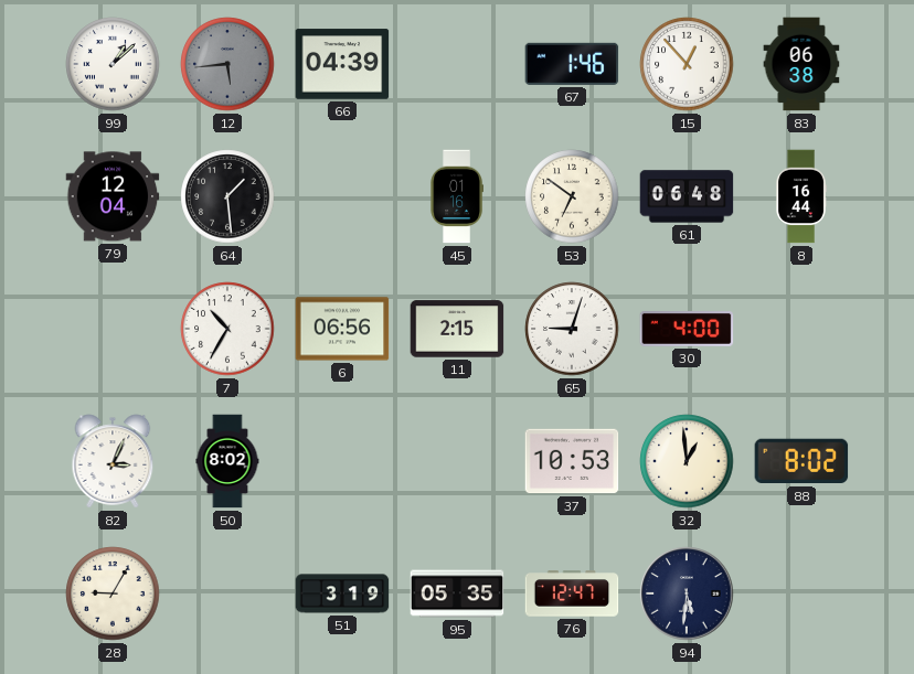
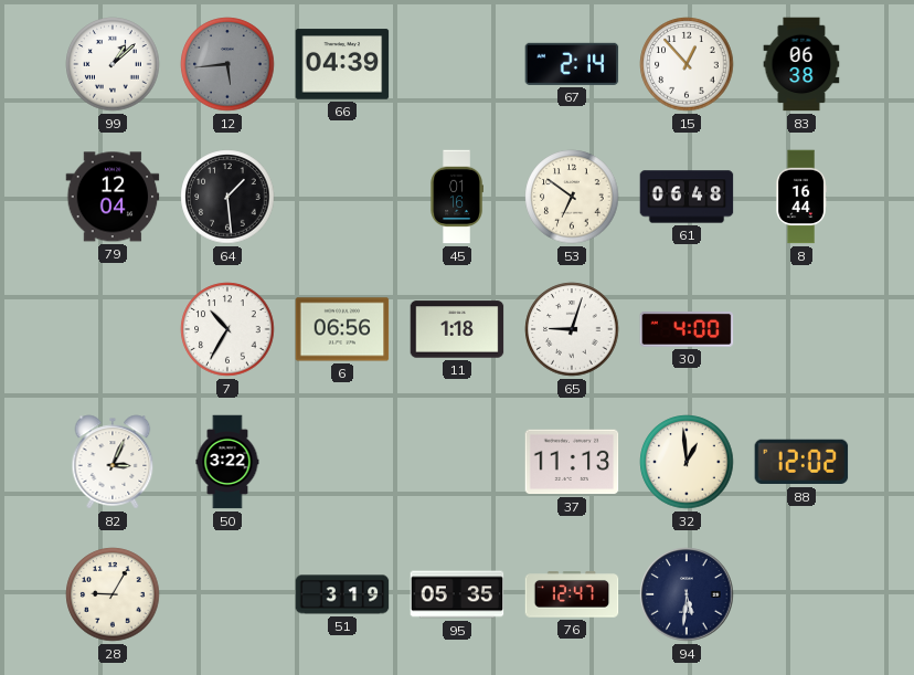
67: 1:46 -> 2:14 (572, 64)
11: 2:15 -> 1:18 (457, 329)
50: 8:02 -> 3:22 (227, 462)
37: 10:53 -> 11:13 (572, 462)
88: 8:02 -> 12:02 (801, 462)
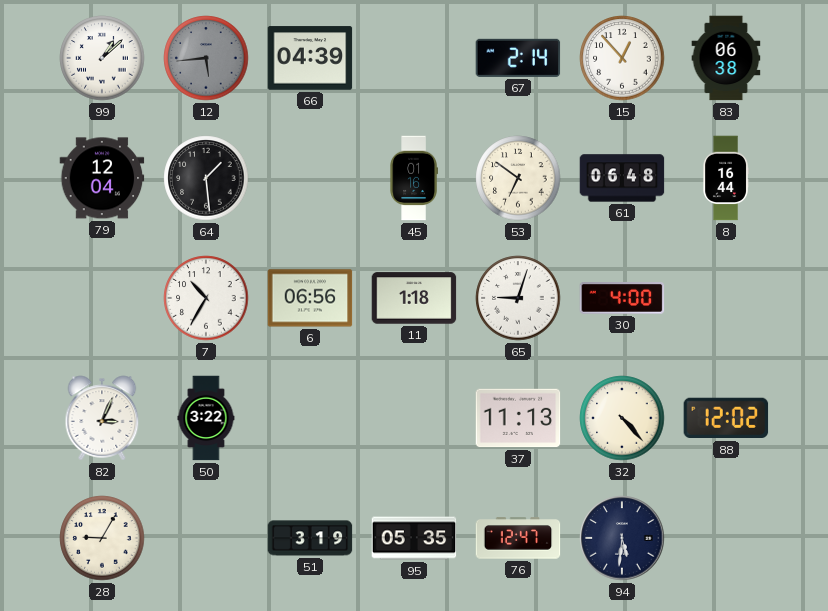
32: 12:59 -> 4:23 (622, 418)
